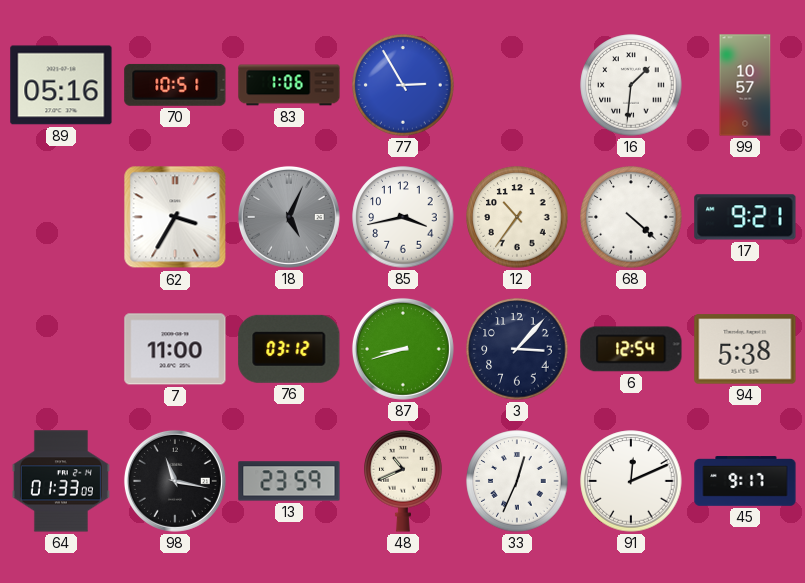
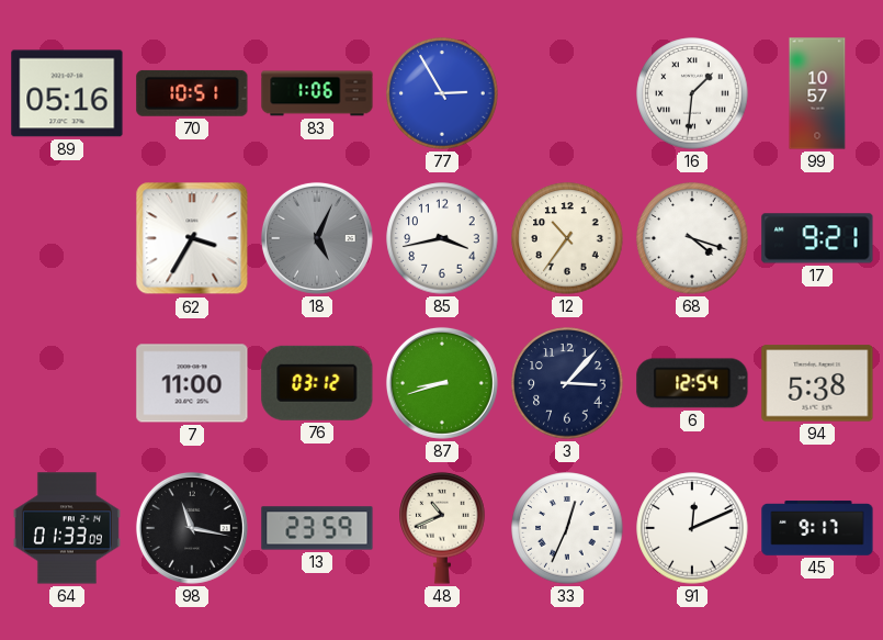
68: 4:22 -> 4:18 (692, 238)
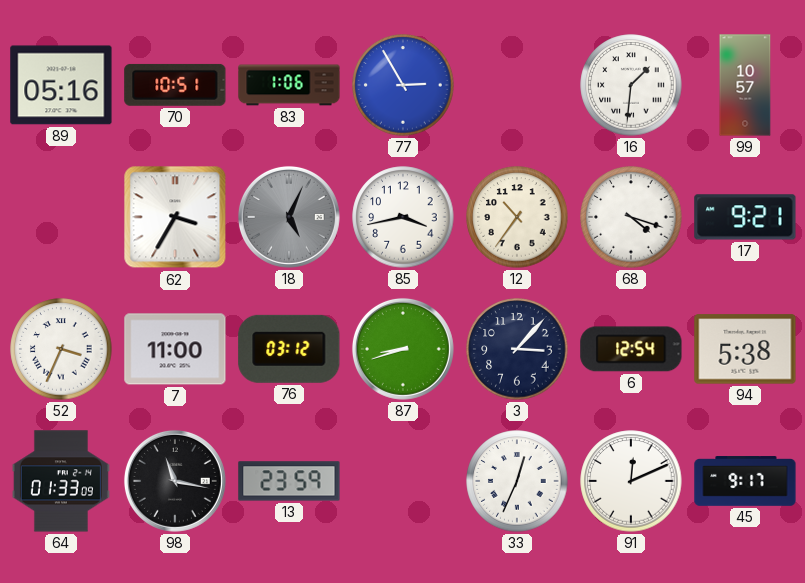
52: none -> 3:34 (61, 349)
48: 10:41 -> none (442, 528)
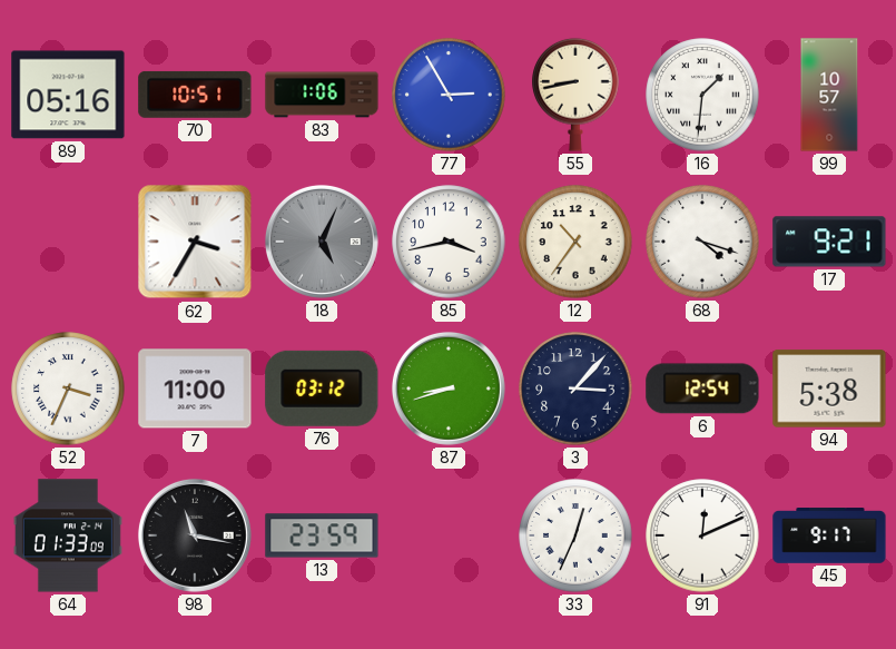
55: none -> 8:43 (575, 95)
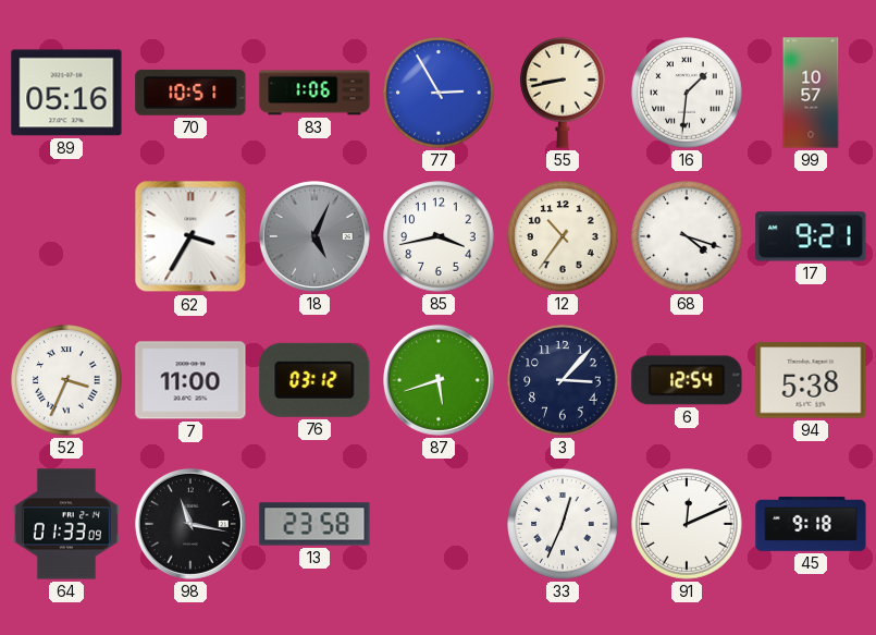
87: 8:42 -> 5:42 (439, 380)
13: 23:59 -> 23:58 (314, 524)
45: 9:17 -> 9:18 (811, 524)
